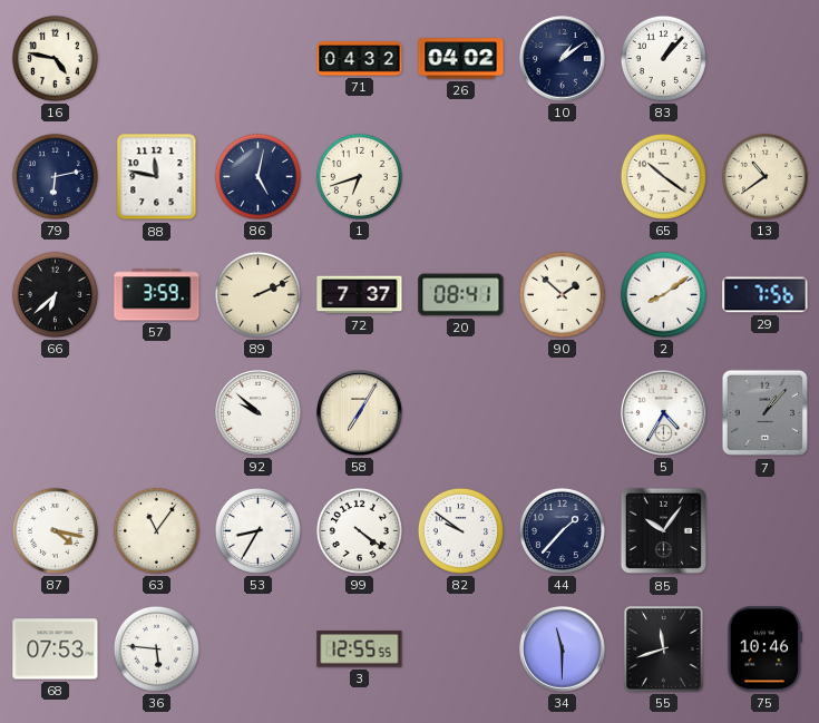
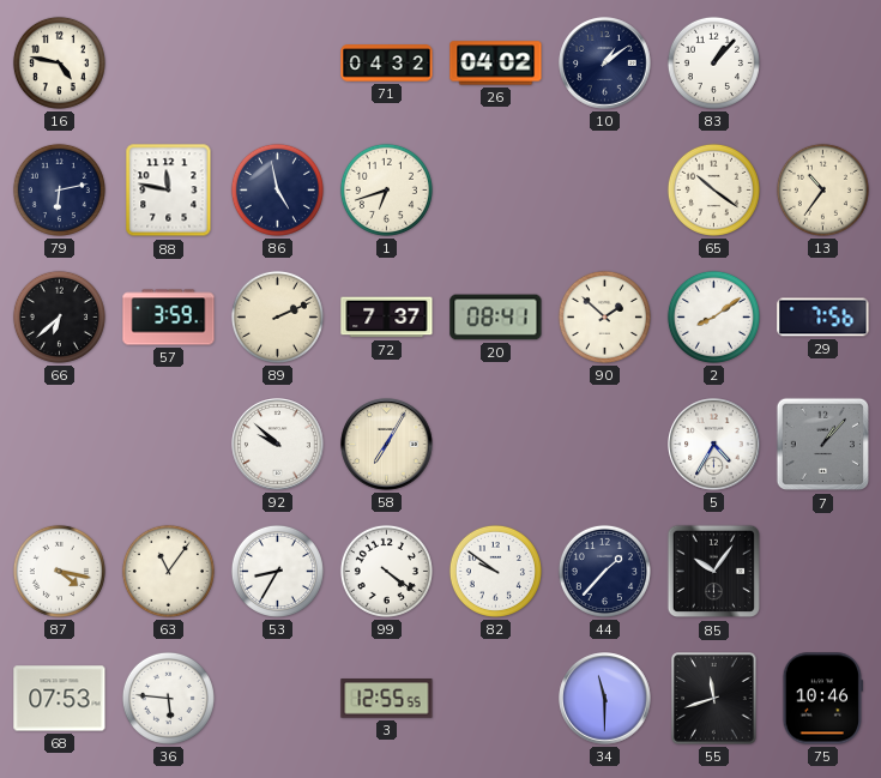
86: 5:02 -> 4:58 (277, 189)
13: 10:39 -> 10:36 (822, 189)
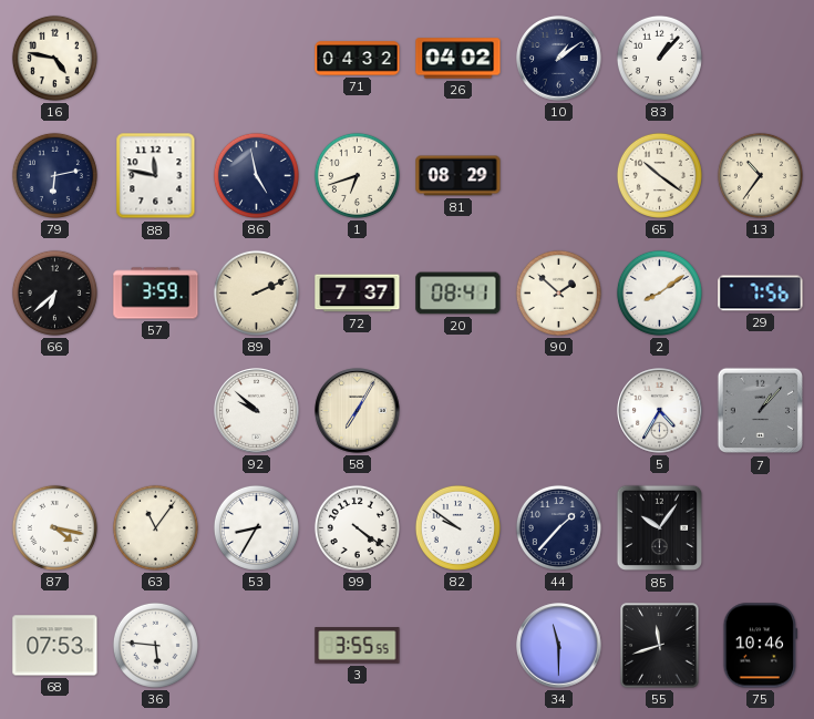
81: none -> 08:29 (458, 176)
3: 12:55 -> 3:55 (358, 646)
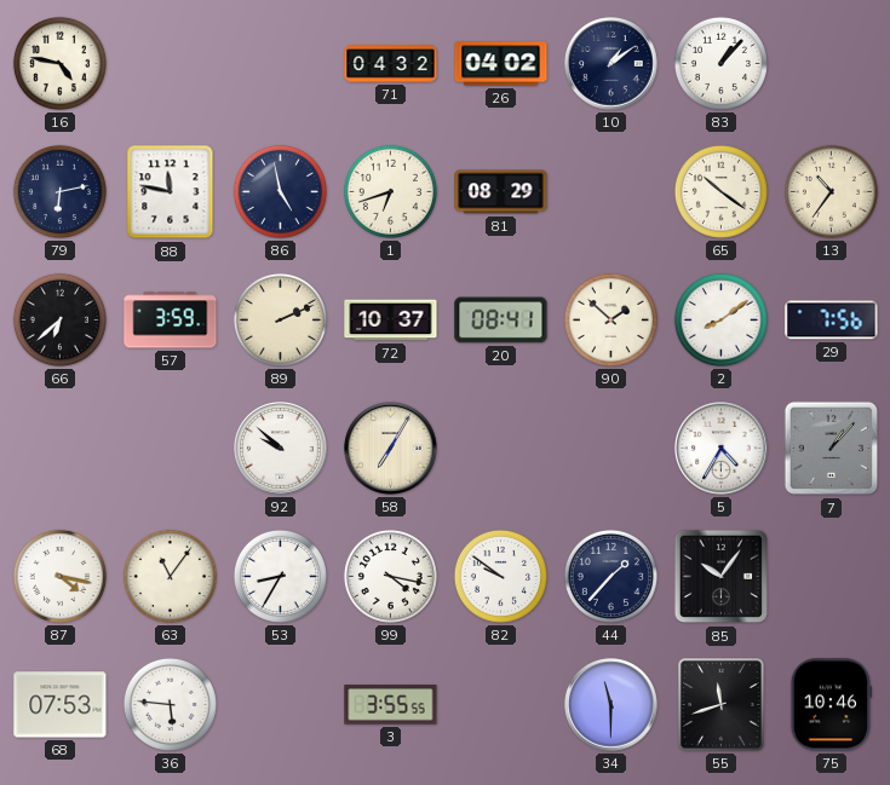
72: 7:37 -> 10:37 (391, 321)
99: 4:21 -> 4:17 (390, 576)
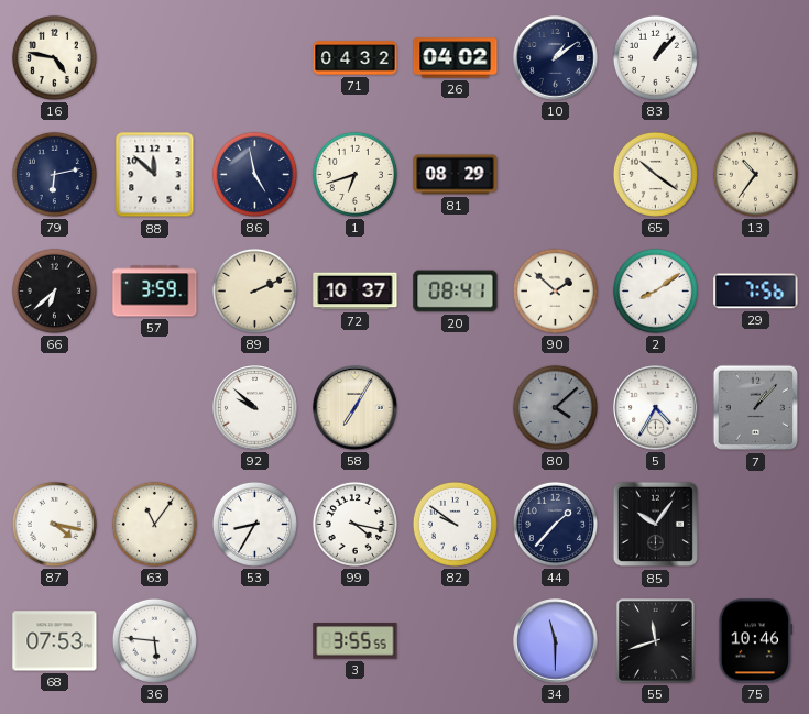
88: 11:47 -> 11:52 (155, 175)
80: none -> 4:08 (555, 407)
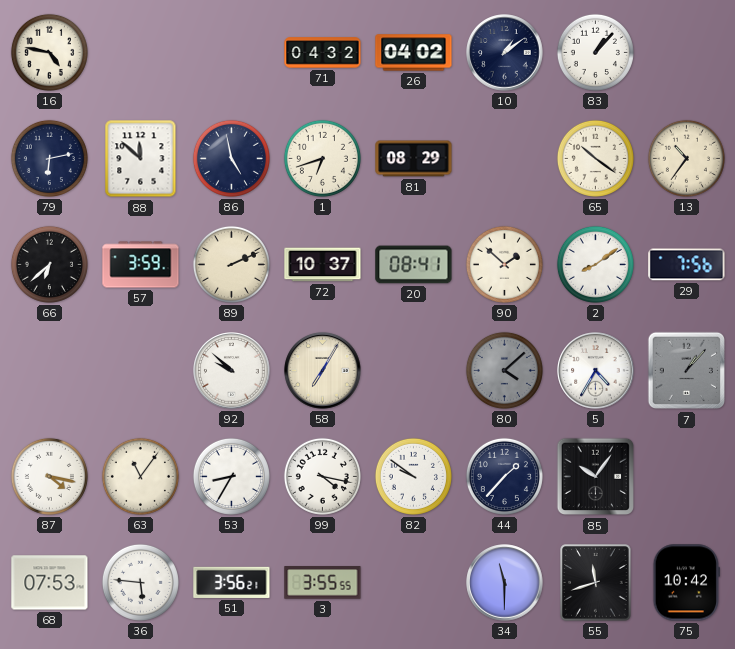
51: none -> 3:56 (232, 582)
75: 10:46 -> 10:42 (686, 583)
